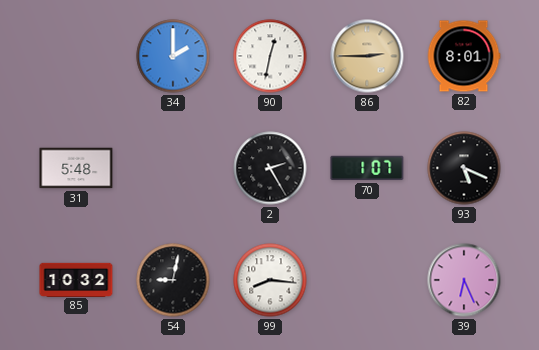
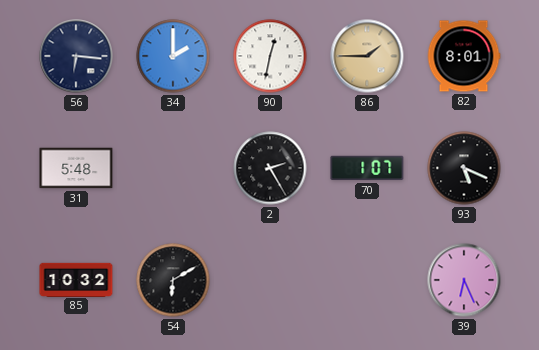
56: none -> 6:16 (76, 56)
86: 2:45 -> 1:45 (367, 56)
54: 9:02 -> 6:10 (173, 280)
99: 8:16 -> none (270, 280)
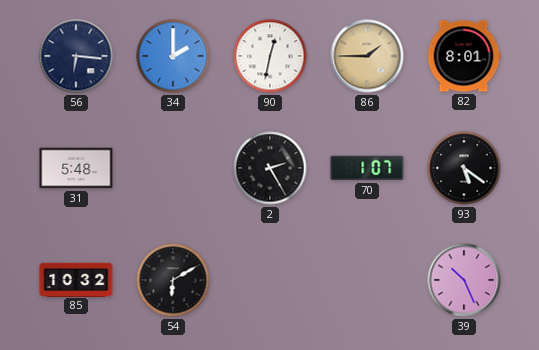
93: 5:19 -> 5:21 (464, 168)
39: 6:26 -> 10:26 (464, 280)
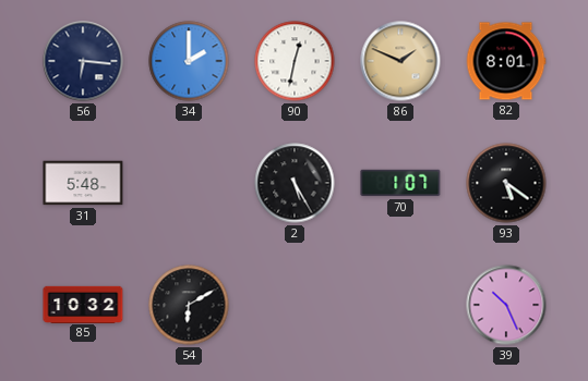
86: 1:45 -> 1:49 (400, 61)
2: 2:25 -> 5:25 (295, 183)
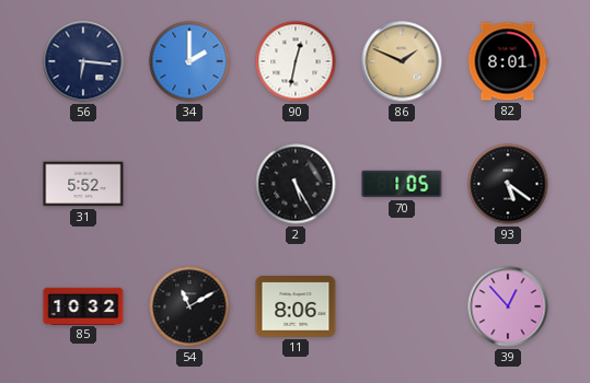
31: 5:48 -> 5:52 (83, 184)
70: 1:07 -> 1:05 (402, 184)
54: 6:10 -> 11:10 (189, 306)
11: none -> 8:06 (296, 306)
39: 10:26 -> 12:53 (508, 306)
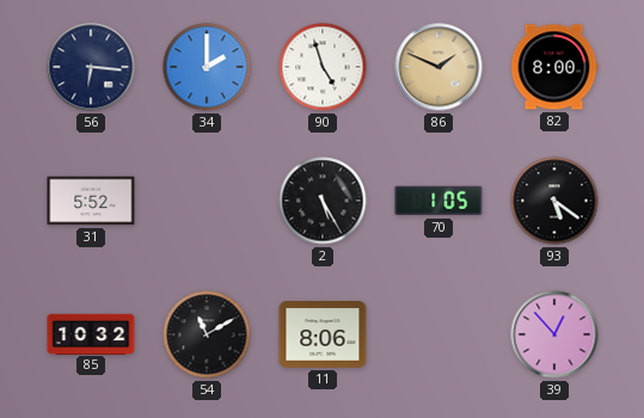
90: 12:32 -> 4:57 (323, 67)
82: 8:01 -> 8:00 (554, 67)
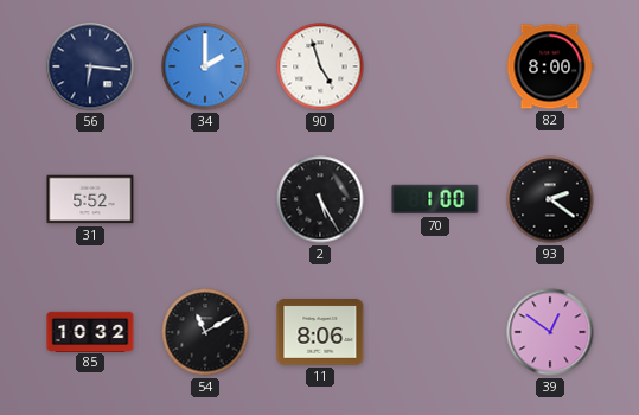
86: 1:49 -> none (438, 67)
70: 1:05 -> 1:00 (435, 199)
93: 5:21 -> 2:21 (550, 199)
39: 12:53 -> 12:51 (550, 332)
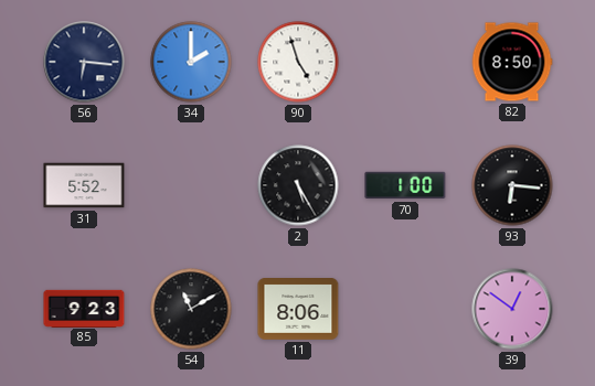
82: 8:00 -> 8:50 (512, 62)
93: 2:21 -> 6:16 (512, 185)
85: 10:32 -> 9:23 (84, 308)
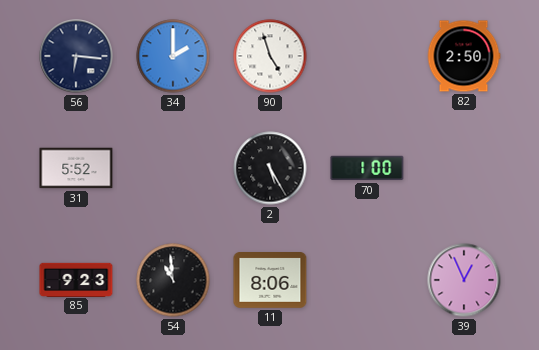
82: 8:50 -> 2:50 (464, 56)
93: 6:16 -> none (512, 185)
54: 11:10 -> 10:59 (173, 280)
39: 12:51 -> 12:56 (464, 280)
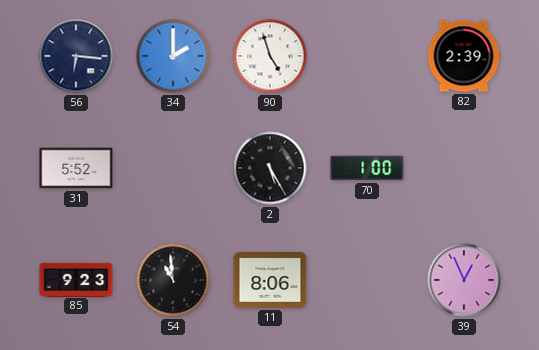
82: 2:50 -> 2:39 (464, 56)
